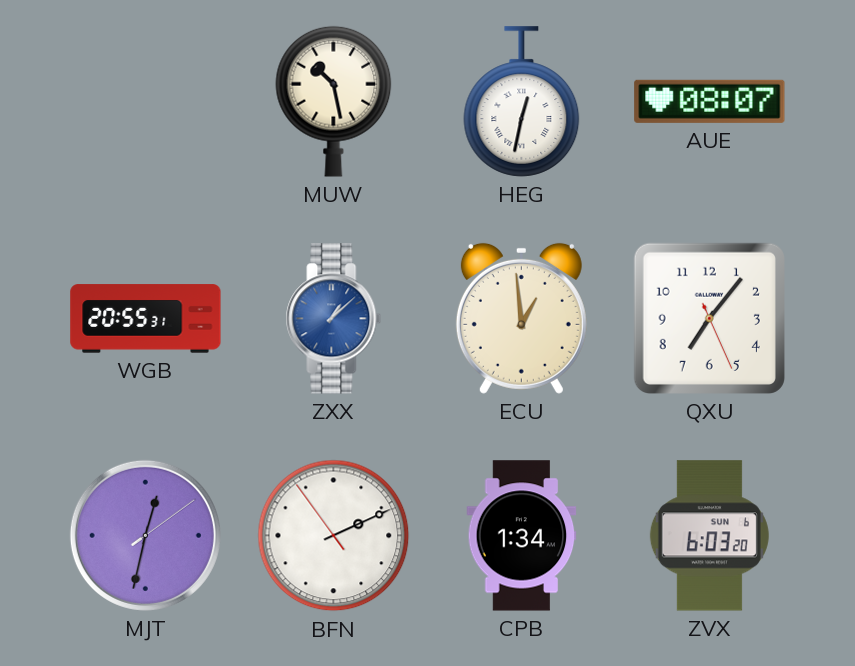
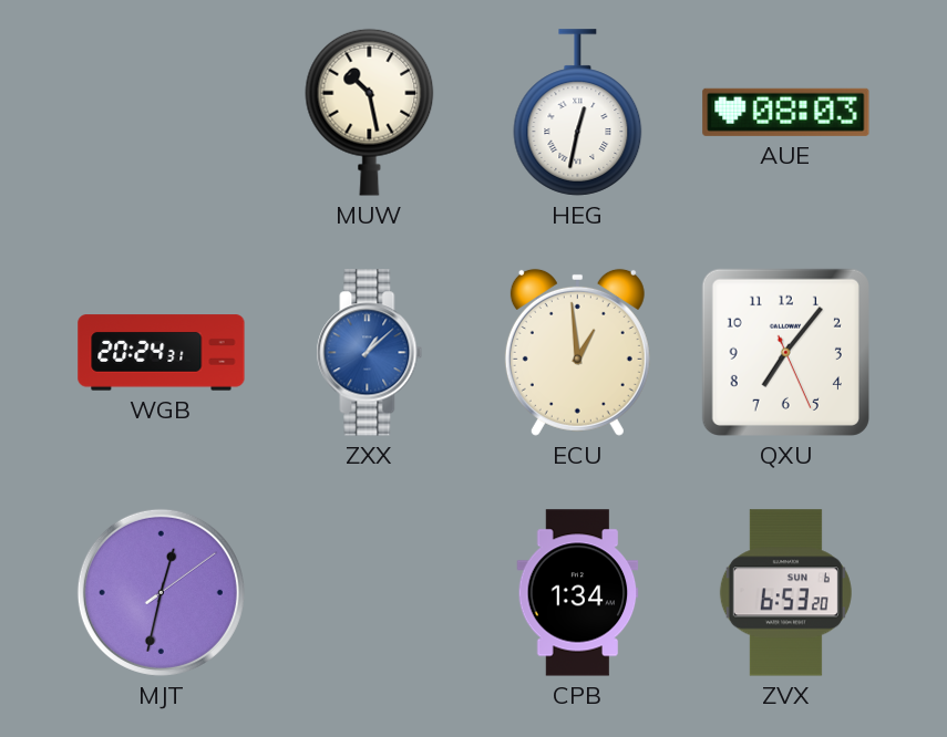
AUE: 08:07 -> 08:03 (786, 112)
WGB: 20:55 -> 20:24 (162, 353)
BFN: 2:10 -> none (334, 536)
ZVX: 6:03 -> 6:53 (785, 593)
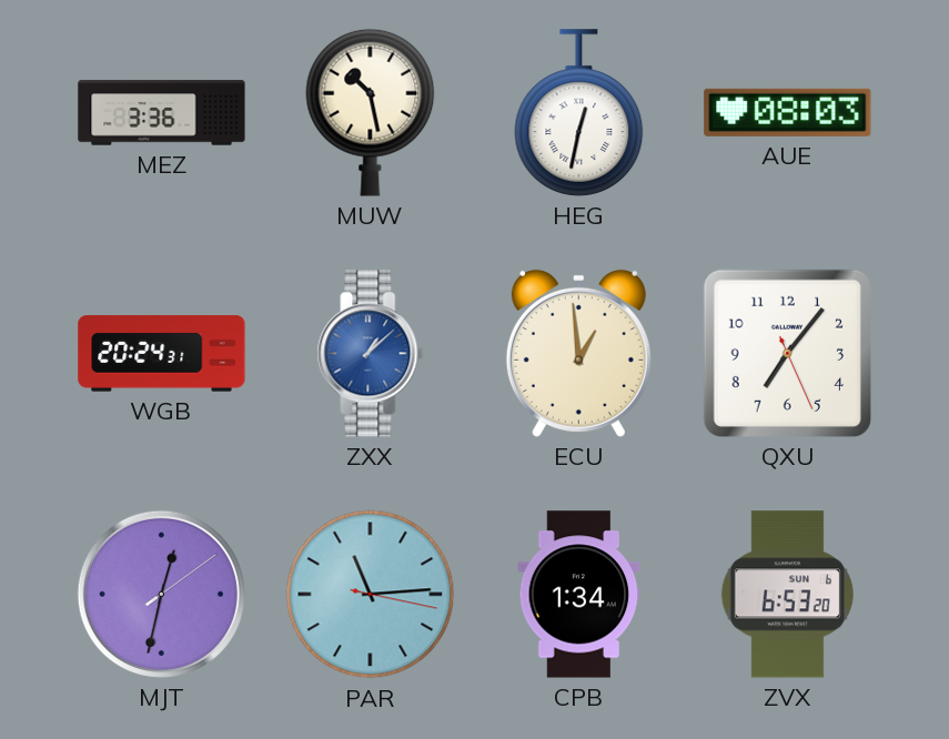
MEZ: none -> 3:36 (162, 113)
PAR: none -> 11:14 (371, 595)
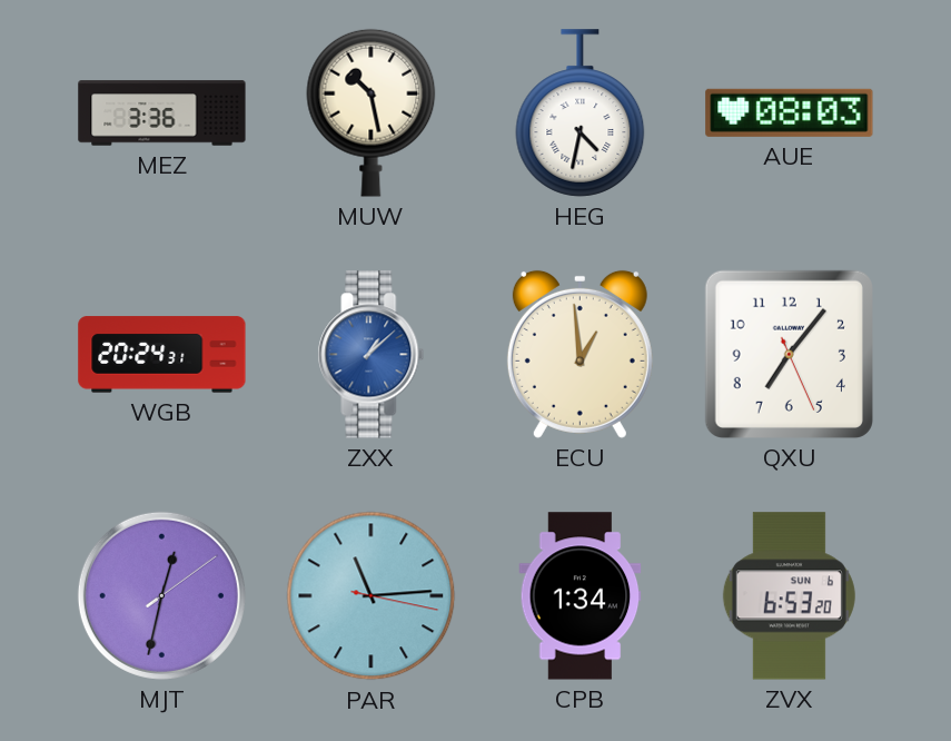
HEG: 12:32 -> 4:32 (581, 113)
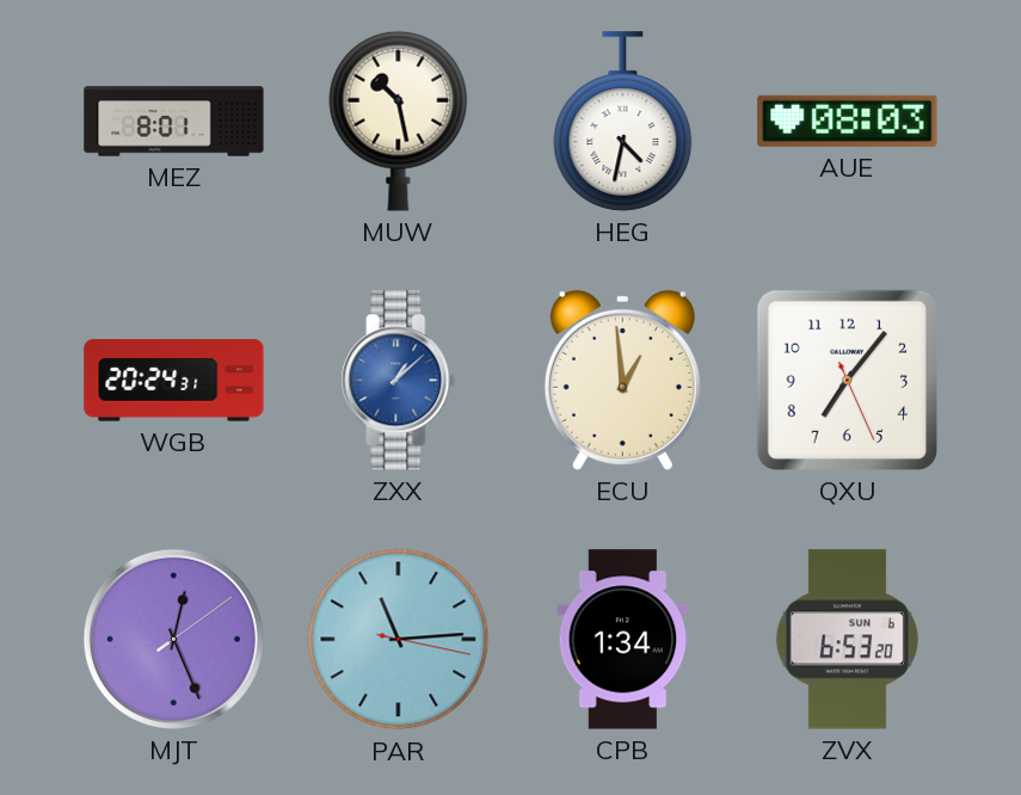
MEZ: 3:36 -> 8:01 (174, 122)
MJT: 12:32 -> 12:26 (173, 639)
